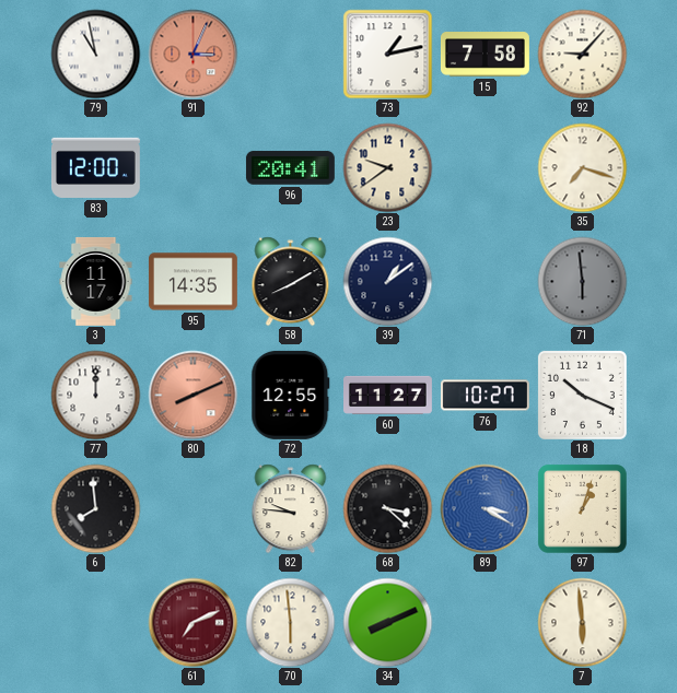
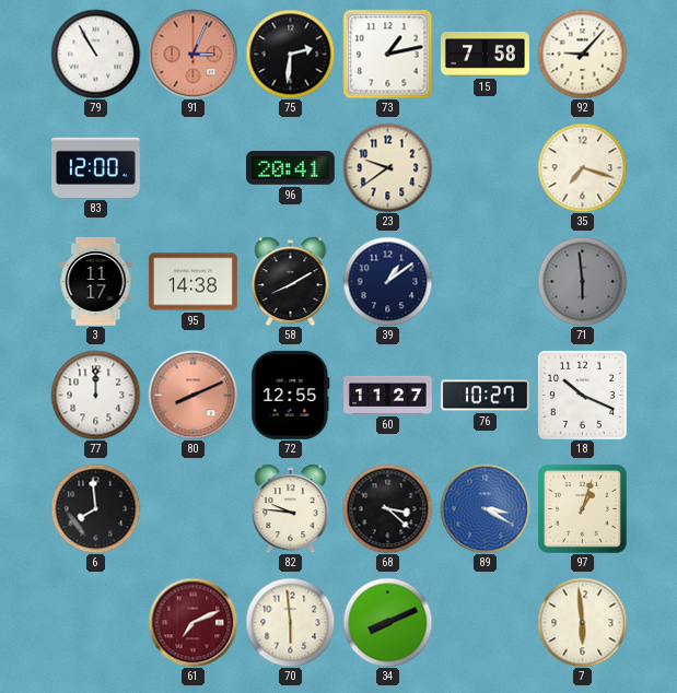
79: 10:58 -> 10:55 (95, 54)
75: none -> 2:31 (290, 54)
95: 14:35 -> 14:38 (192, 282)
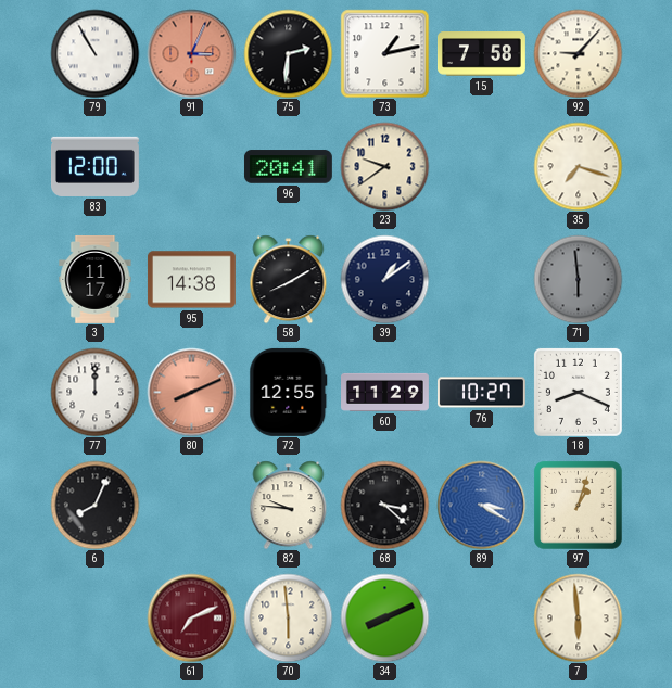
60: 11:27 -> 11:29 (385, 392)
18: 10:19 -> 8:19 (578, 392)
6: 7:59 -> 8:04 (94, 505)
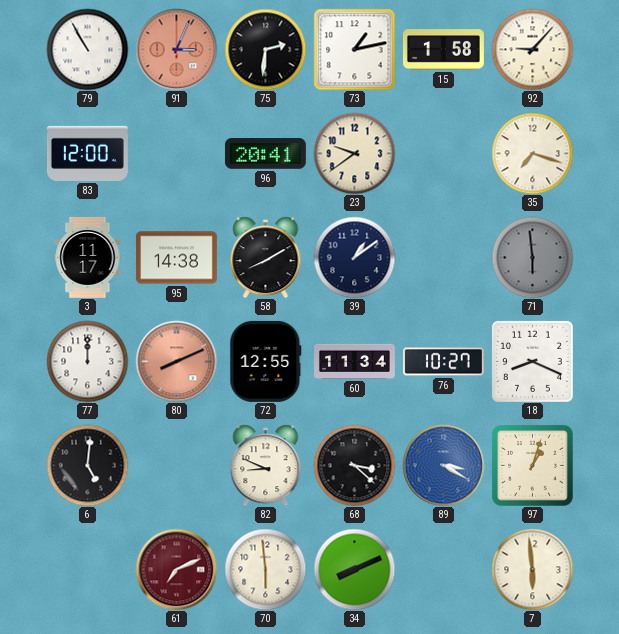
15: 7:58 -> 1:58 (443, 50)
60: 11:29 -> 11:34 (355, 361)
6: 8:04 -> 5:01 (87, 465)
82: 9:46 -> 8:49 (266, 465)
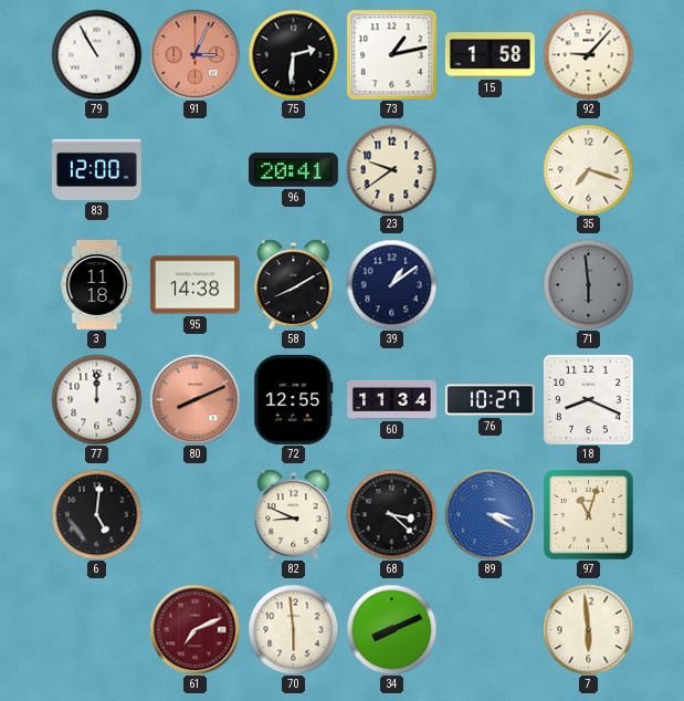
3: 11:17 -> 11:18 (97, 284)
97: 1:03 -> 11:03 (589, 515)
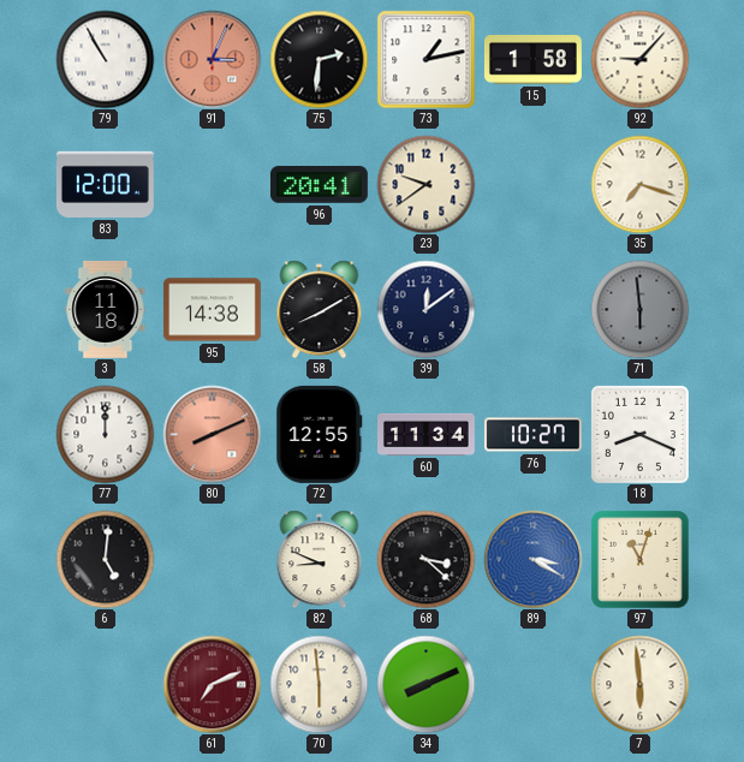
39: 1:09 -> 12:09 (425, 309)
